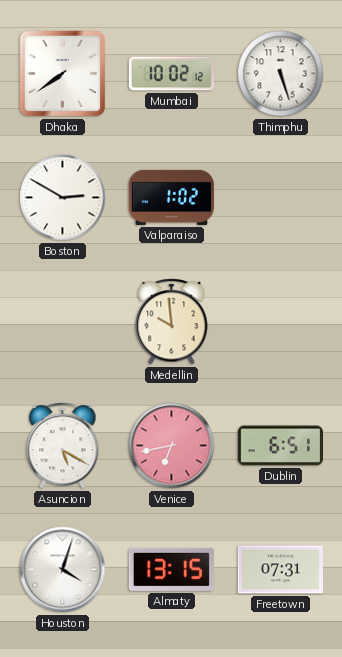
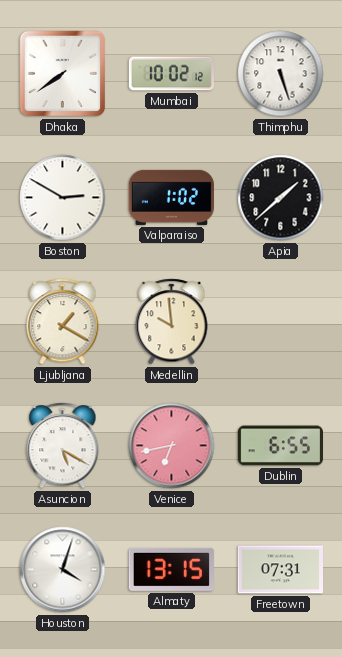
Apia: none -> 1:38 (281, 198)
Ljubljana: none -> 1:20 (63, 322)
Dublin: 6:51 -> 6:55 (280, 446)
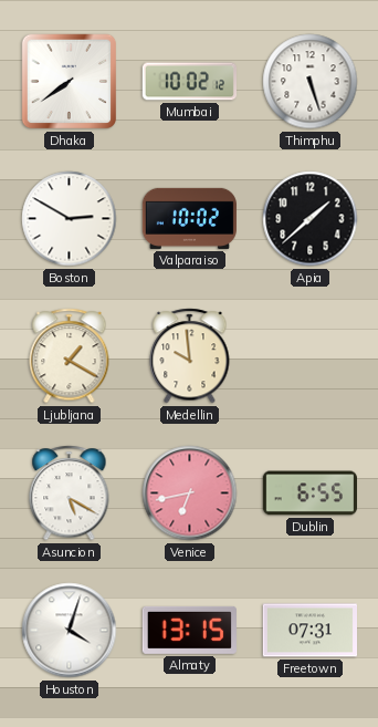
Valparaiso: 1:02 -> 10:02 (189, 218)
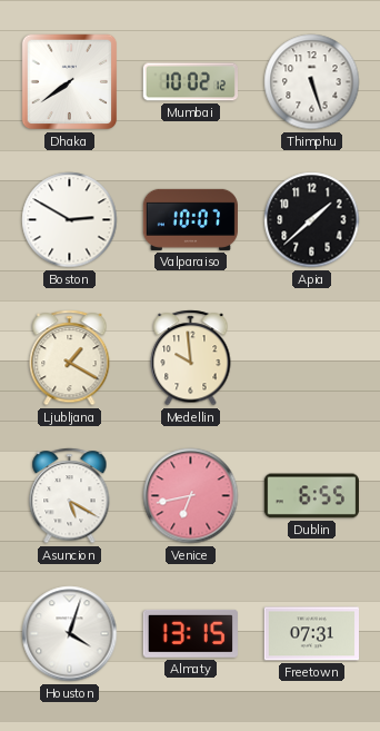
Valparaiso: 10:02 -> 10:07 (190, 219)
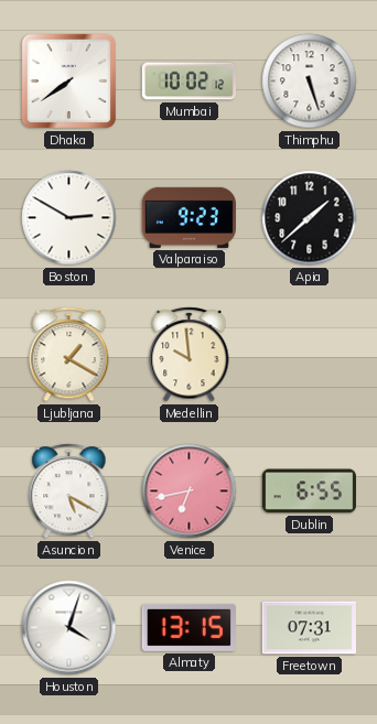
Valparaiso: 10:07 -> 9:23 (188, 217)
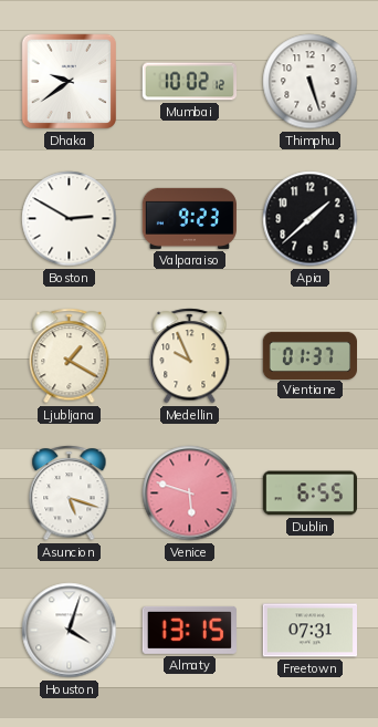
Dhaka: 7:39 -> 9:39 (70, 82)
Medellin: 9:59 -> 9:56 (190, 356)
Vientiane: none -> 01:37 (309, 355)
Asuncion: 5:20 -> 5:18 (70, 494)
Venice: 6:43 -> 5:48 (190, 494)
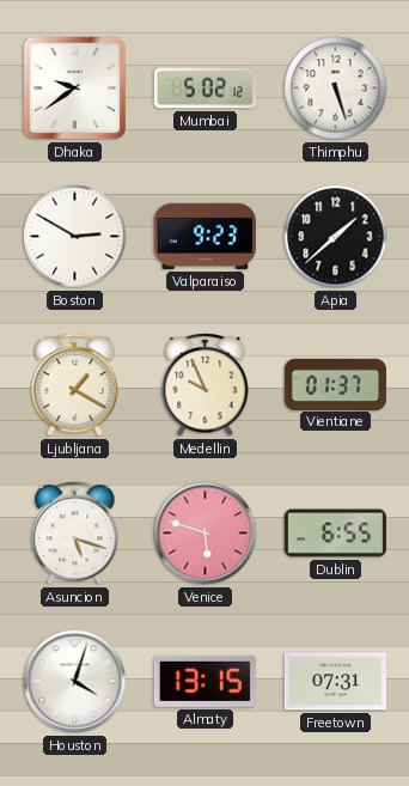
Mumbai: 10:02 -> 5:02 (204, 89)
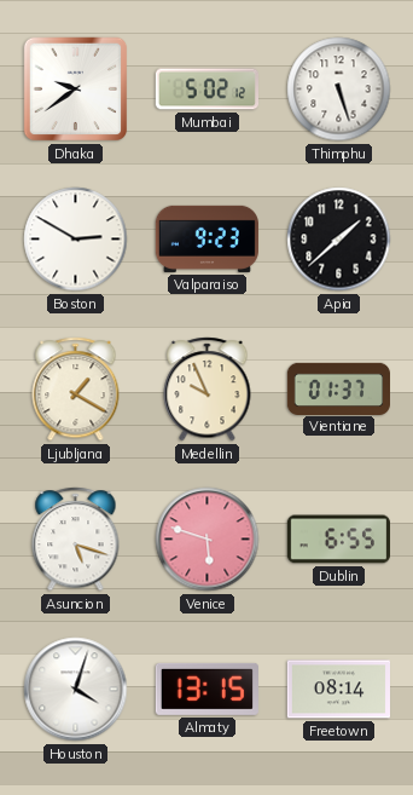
Freetown: 07:31 -> 08:14 (338, 690)
